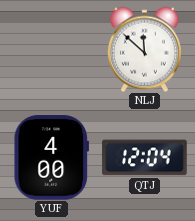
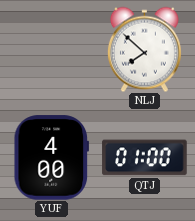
NLJ: 11:52 -> 7:52 (144, 49)
QTJ: 12:04 -> 01:00 (145, 158)
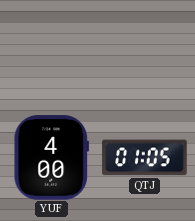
NLJ: 7:52 -> none (144, 49)
QTJ: 01:00 -> 01:05 (145, 158)
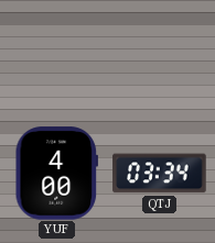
QTJ: 01:05 -> 03:34 (160, 174)
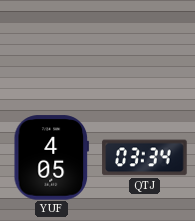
YUF: 4:00 -> 4:05 (51, 158)
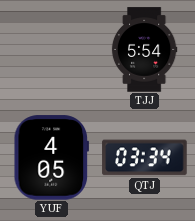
TJJ: none -> 5:54 (144, 50)
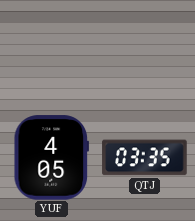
TJJ: 5:54 -> none (144, 50)
QTJ: 03:34 -> 03:35 (145, 158)
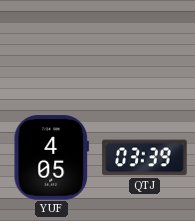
QTJ: 03:35 -> 03:39 (145, 158)
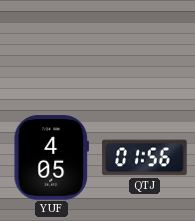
QTJ: 03:39 -> 01:56 (145, 158)
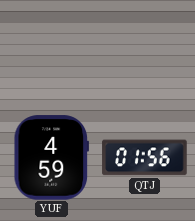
YUF: 4:05 -> 4:59 (51, 158)
